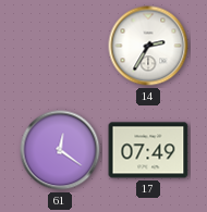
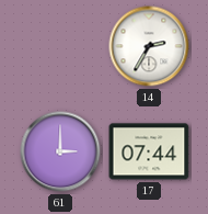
61: 12:21 -> 3:00 (60, 151)
17: 07:49 -> 07:44 (149, 151)
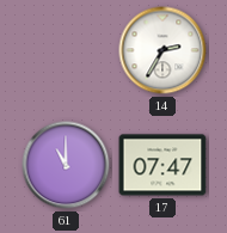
61: 3:00 -> 11:00 (66, 165)
17: 07:44 -> 07:47 (162, 165)
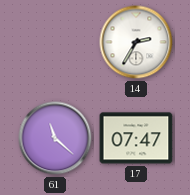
61: 11:00 -> 11:22 (55, 138)
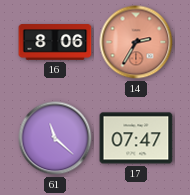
16: none -> 8:06 (55, 42)
14 dial: white -> salmon (136, 42)
